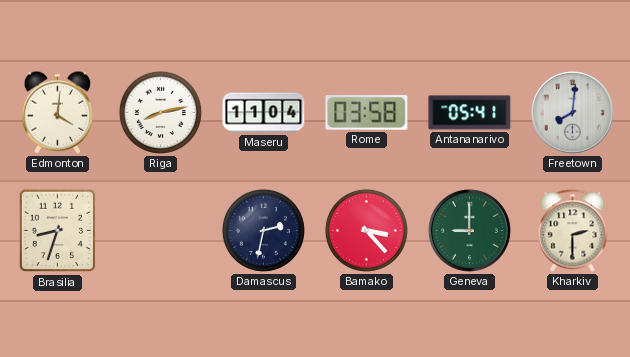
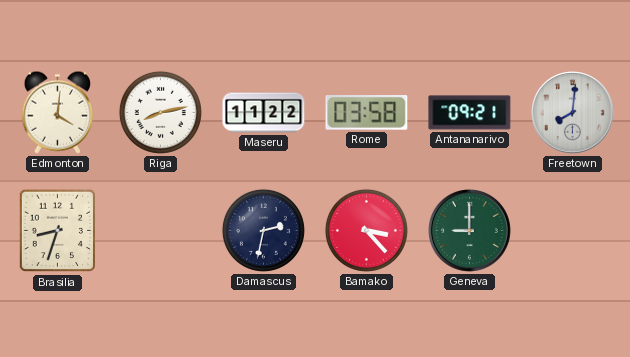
Maseru: 11:04 -> 11:22 (264, 113)
Antananarivo: 05:41 -> 09:21 (470, 113)
Kharkiv: 2:30 -> none (573, 231)
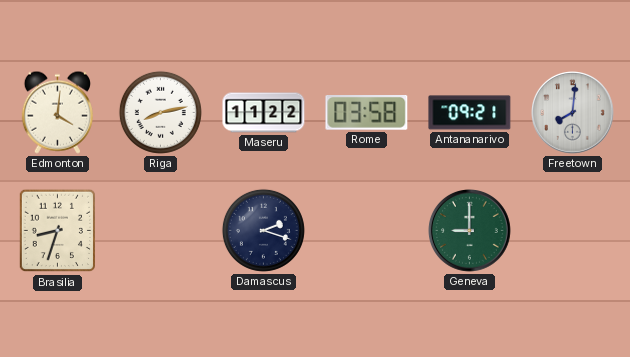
Damascus: 2:32 -> 2:18 (263, 230)
Bamako: 3:23 -> none (366, 230)
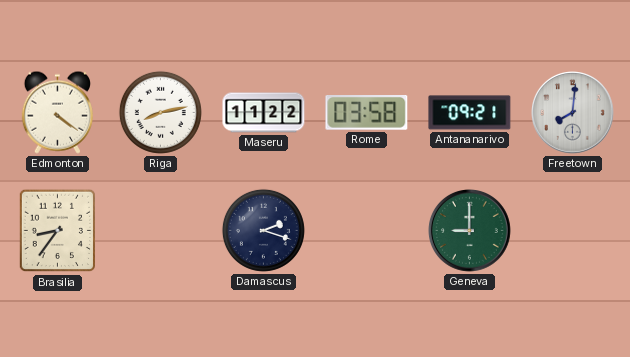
Edmonton: 4:01 -> 4:21 (57, 112)
Brasilia: 8:33 -> 8:36 (57, 231)
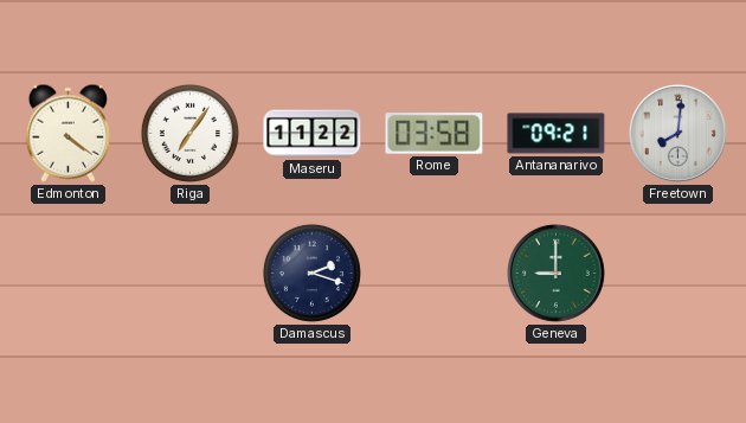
Riga: 8:13 -> 7:06 (189, 133)
Brasilia: 8:36 -> none (57, 231)
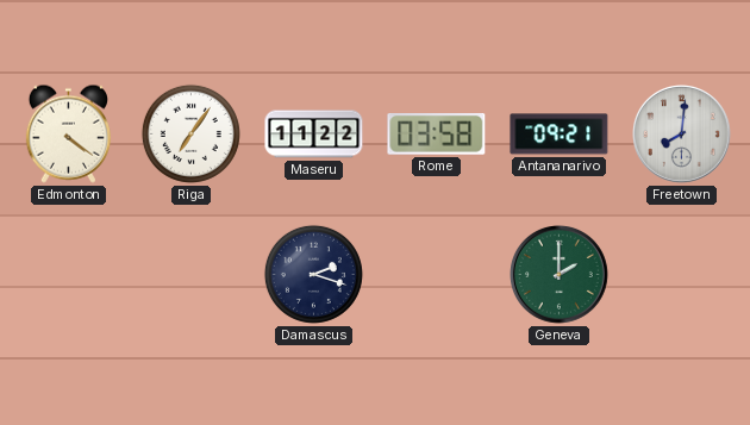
Geneva: 9:00 -> 2:00 (560, 275)
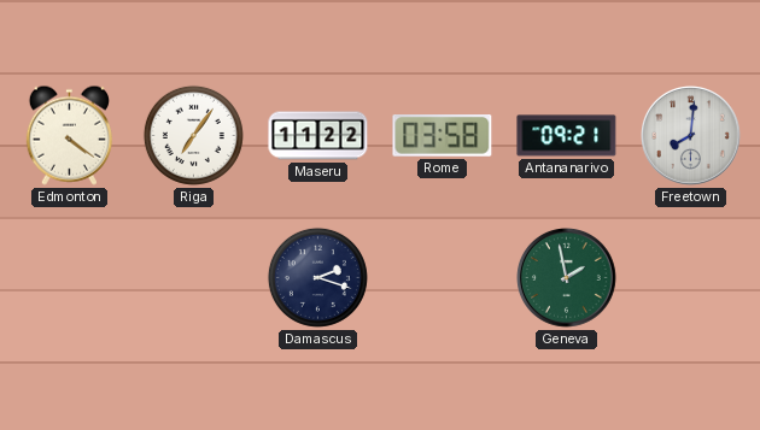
Geneva: 2:00 -> 1:58 (567, 278)
